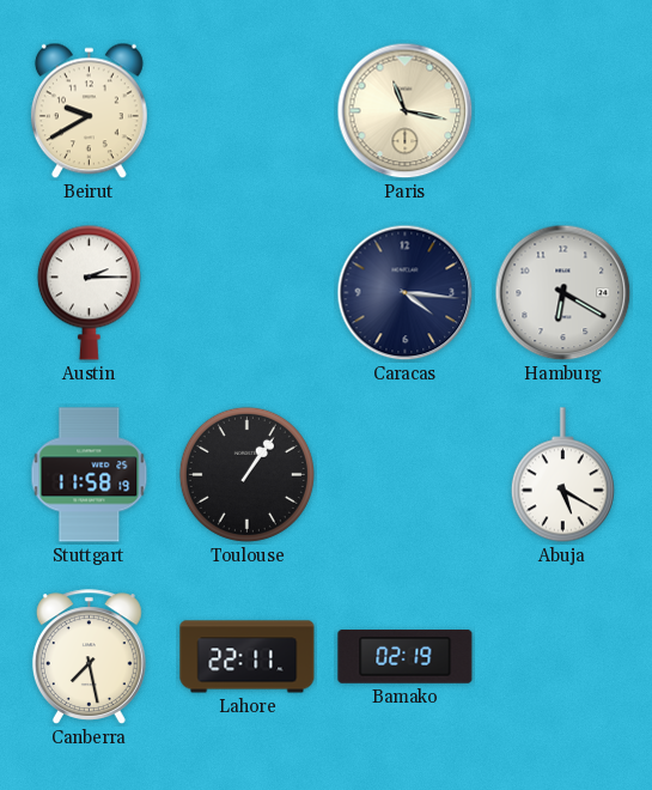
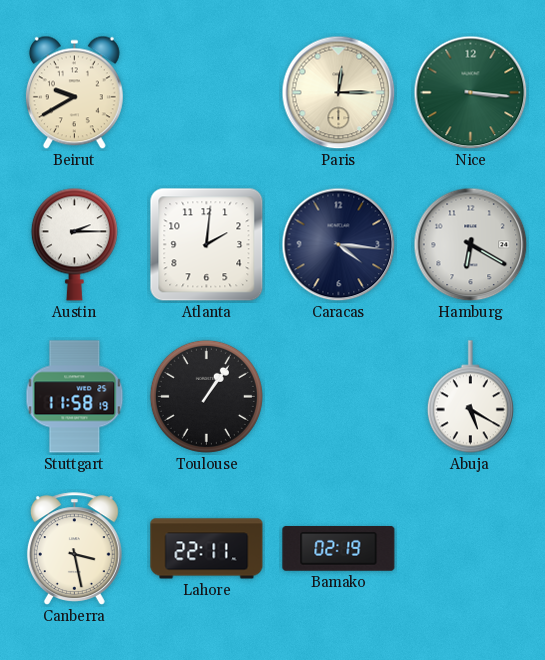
Paris: 11:17 -> 12:15 (339, 93)
Nice: none -> 3:16 (471, 93)
Atlanta: none -> 2:01 (207, 245)
Canberra: 7:28 -> 3:28 (74, 549)
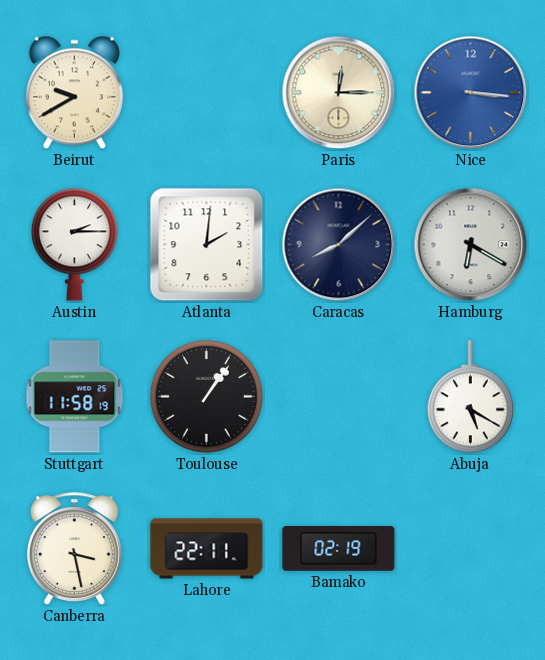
Nice dial: green -> blue (471, 93)
Caracas: 4:16 -> 8:08 (339, 245)
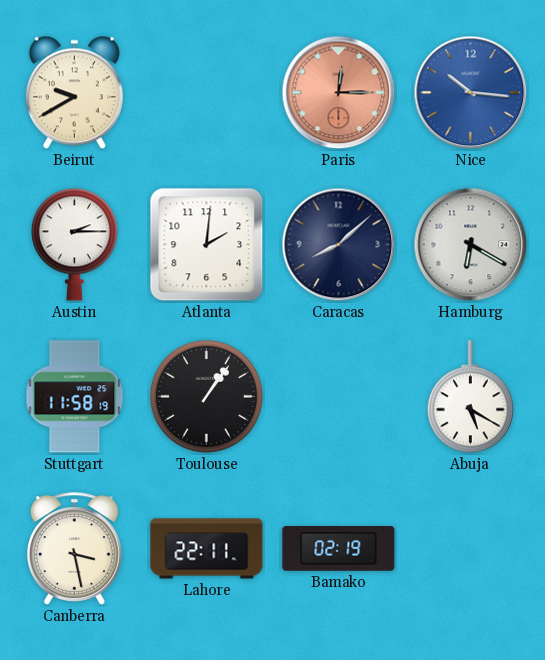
Paris dial: cream -> salmon (339, 93)
Nice: 3:16 -> 10:16 (471, 93)
